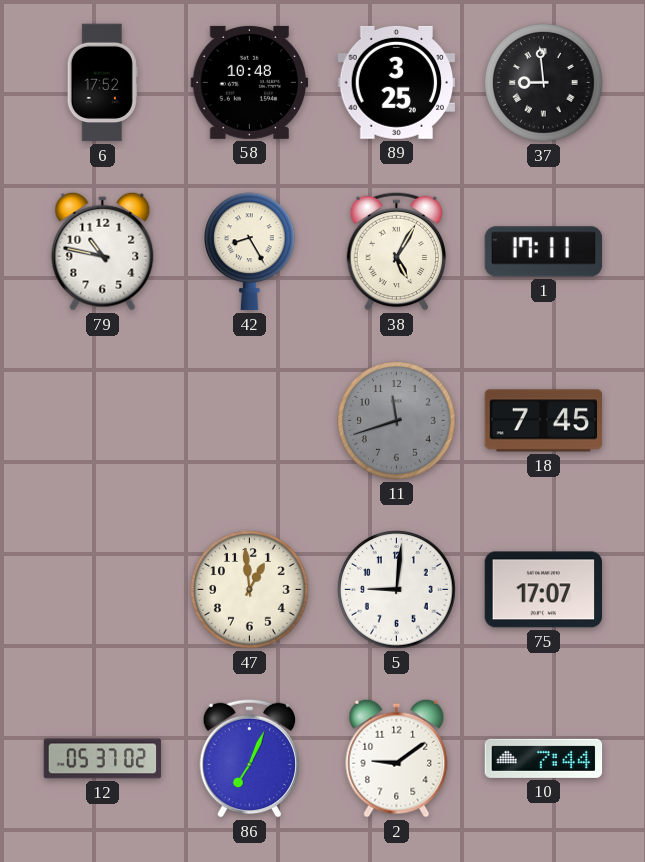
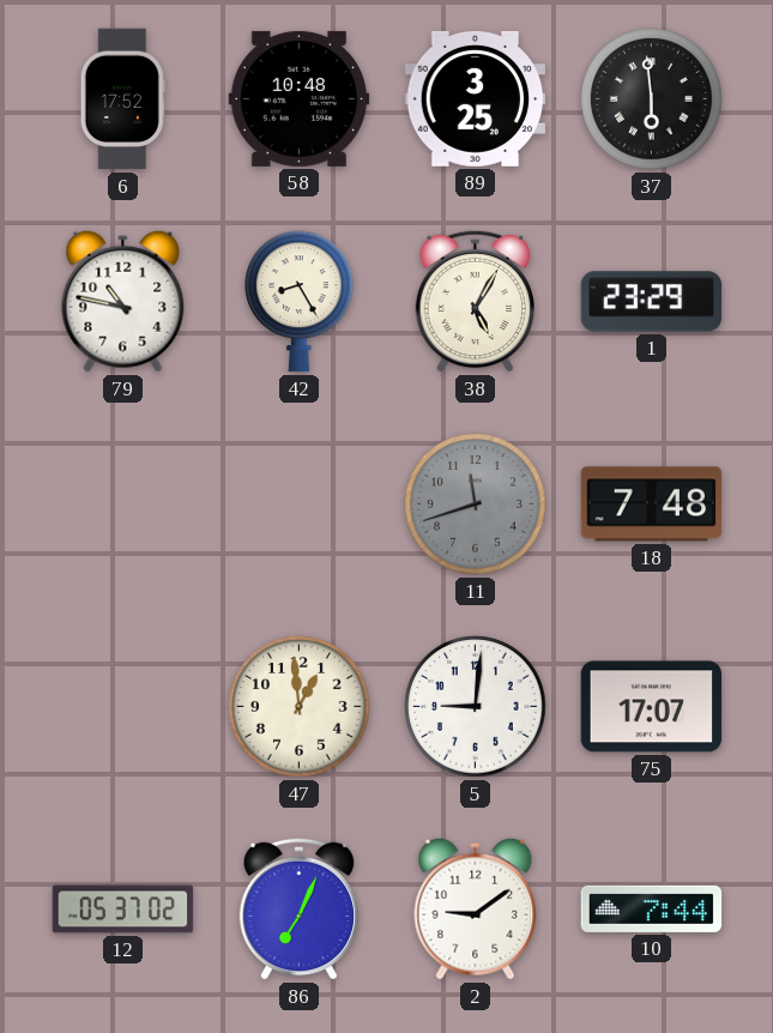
37: 8:59 -> 5:59 (652, 99)
1: 17:11 -> 23:29 (652, 302)
18: 7:45 -> 7:48 (652, 505)
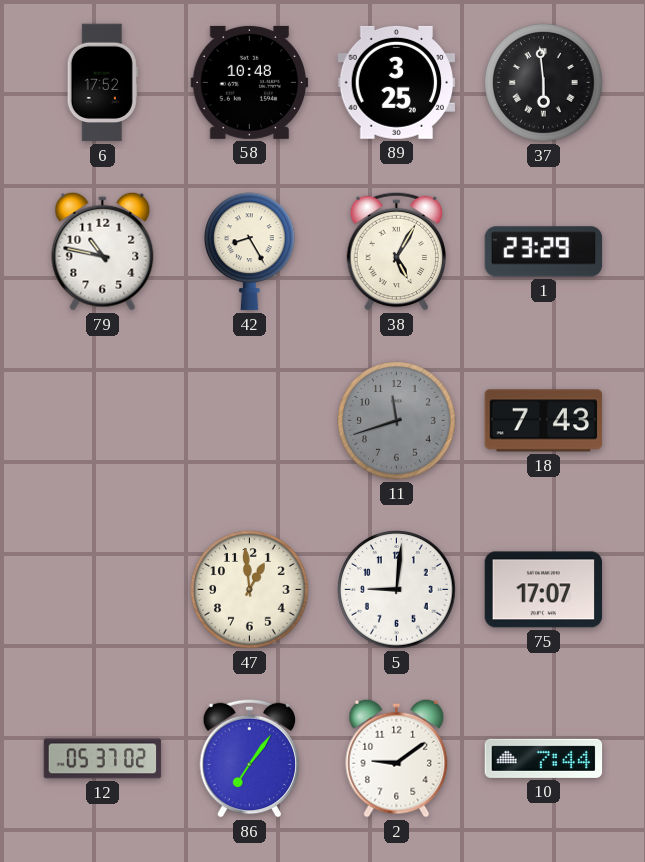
18: 7:48 -> 7:43 (544, 421)
86: 7:04 -> 7:06 (249, 758)
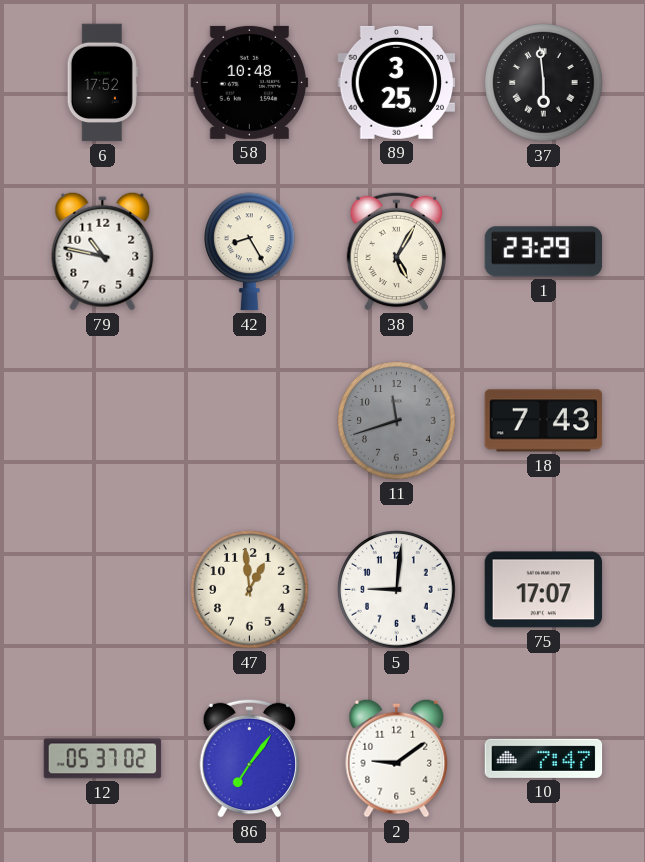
10: 7:44 -> 7:47 (544, 758)
